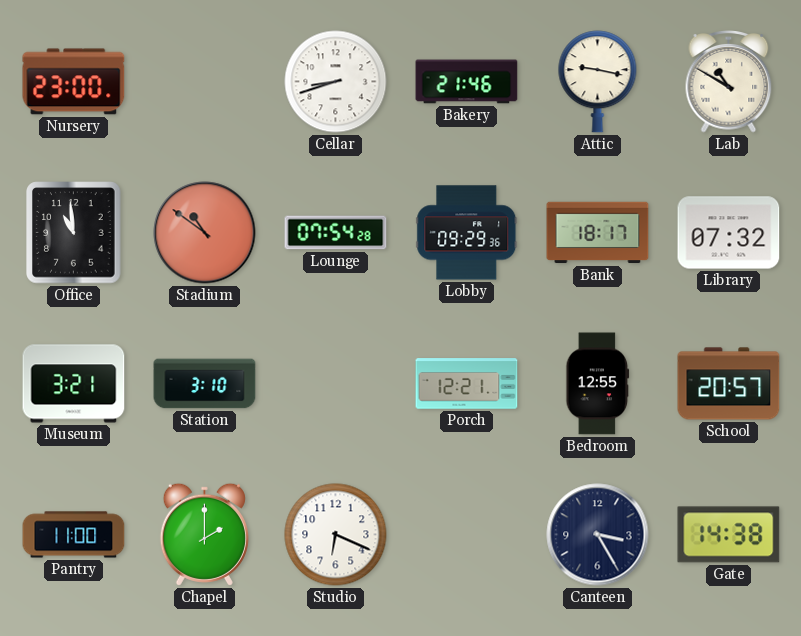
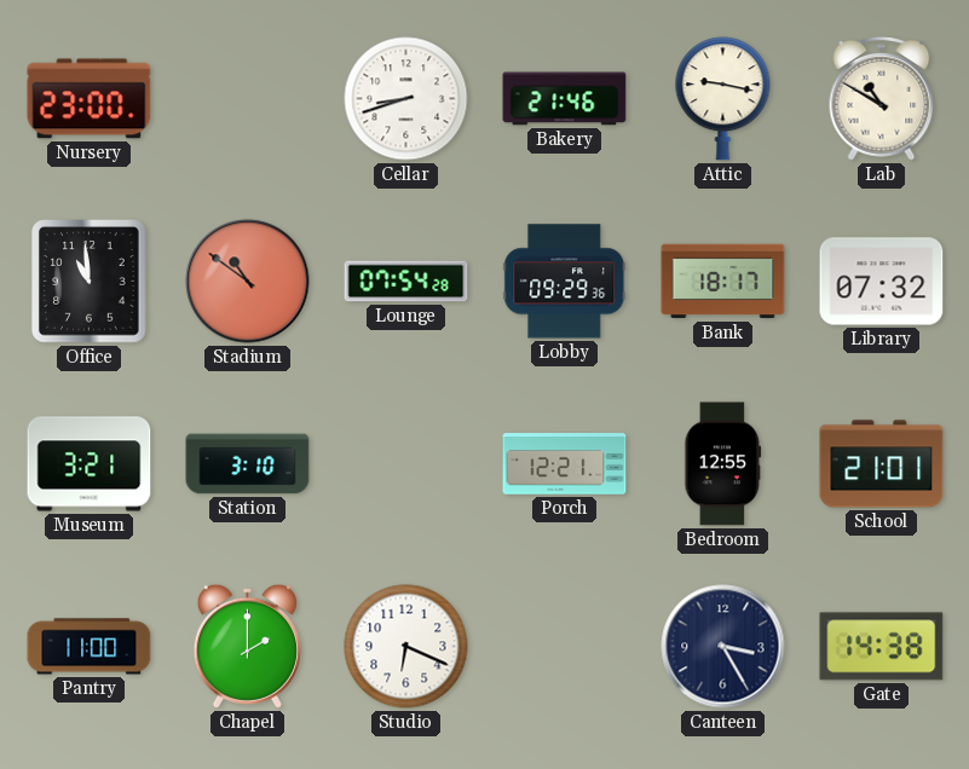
School: 20:57 -> 21:01 (882, 464)
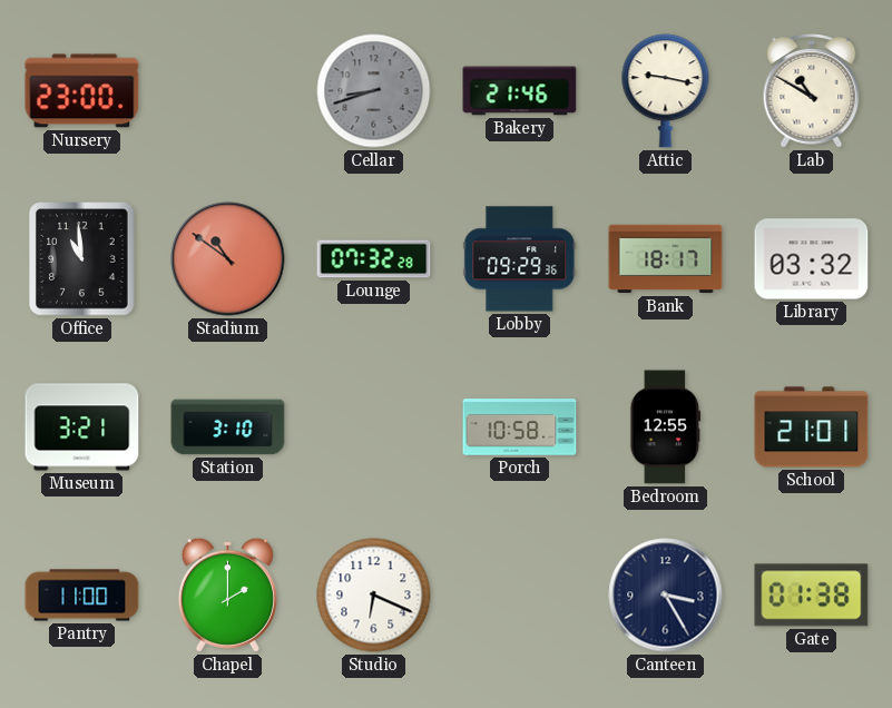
Cellar dial: white -> grey (374, 91)
Lounge: 07:54 -> 07:32 (374, 259)
Library: 07:32 -> 03:32 (812, 259)
Porch: 12:21 -> 10:58 (520, 427)
Gate: 14:38 -> 01:38 (812, 596)
